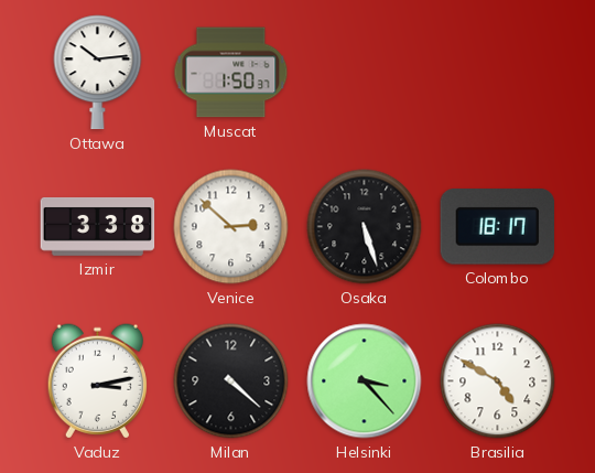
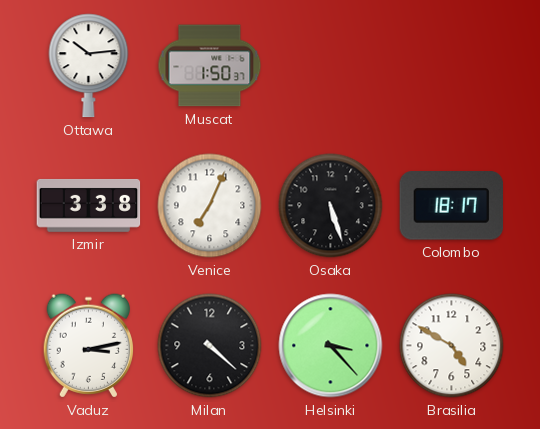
Venice: 2:52 -> 7:04 (210, 206)
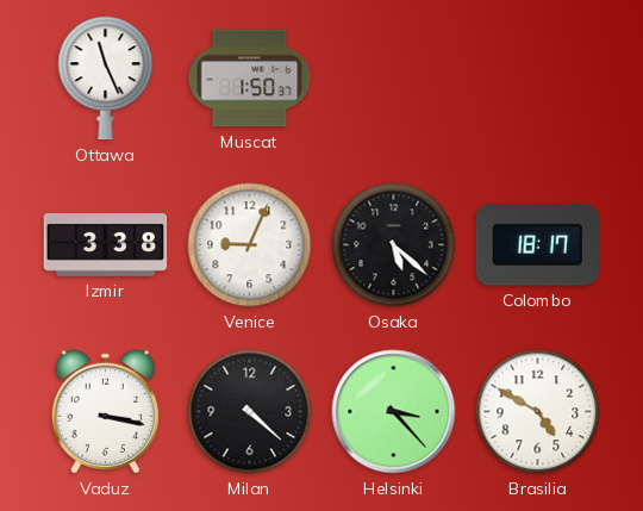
Ottawa: 10:14 -> 11:26 (106, 79)
Venice: 7:04 -> 9:04 (250, 245)
Osaka: 5:27 -> 5:22 (394, 245)
Vaduz: 3:13 -> 3:17 (105, 412)
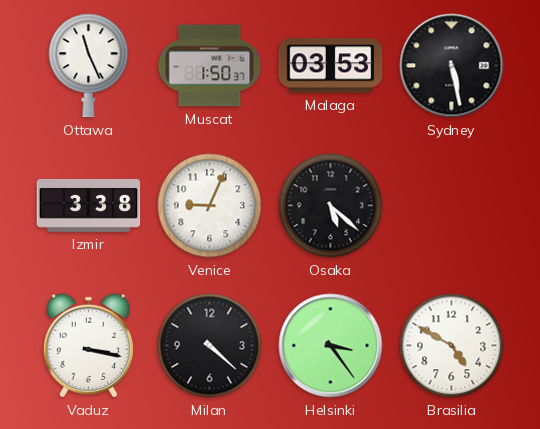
Malaga: none -> 03:53 (331, 66)
Sydney: none -> 5:28 (452, 66)
Colombo: 18:17 -> none (537, 245)
Helsinki: 3:23 -> 3:24 (331, 346)
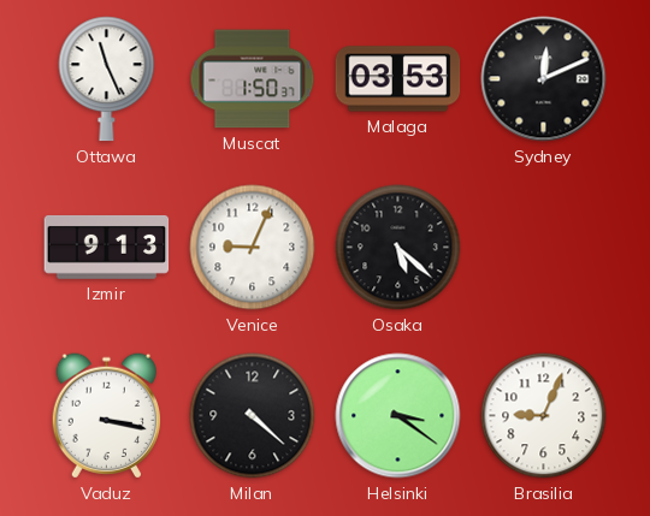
Sydney: 5:28 -> 12:11 (544, 79)
Izmir: 3:38 -> 9:13 (107, 247)
Helsinki: 3:24 -> 3:21 (398, 416)
Brasilia: 4:50 -> 9:04 (544, 416)
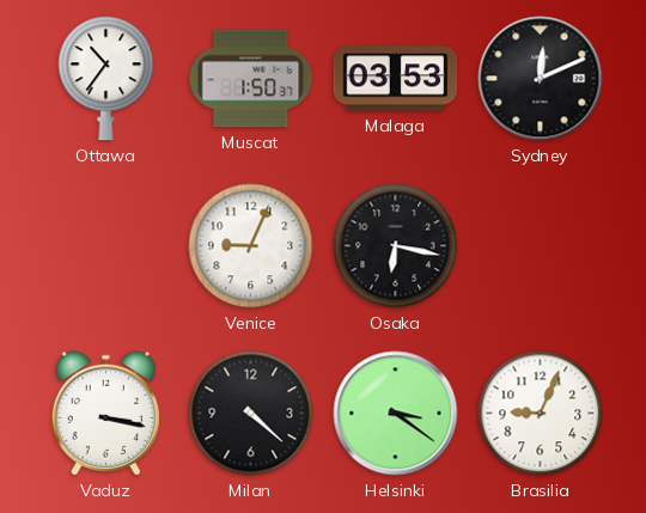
Ottawa: 11:26 -> 10:36 (106, 79)
Izmir: 9:13 -> none (107, 247)
Osaka: 5:22 -> 6:17 (396, 246)
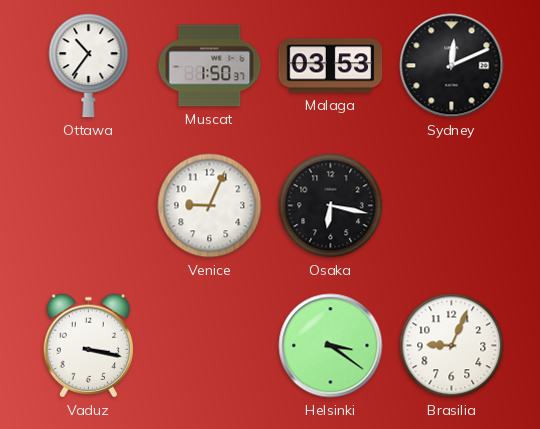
Milan: 4:22 -> none (251, 414)
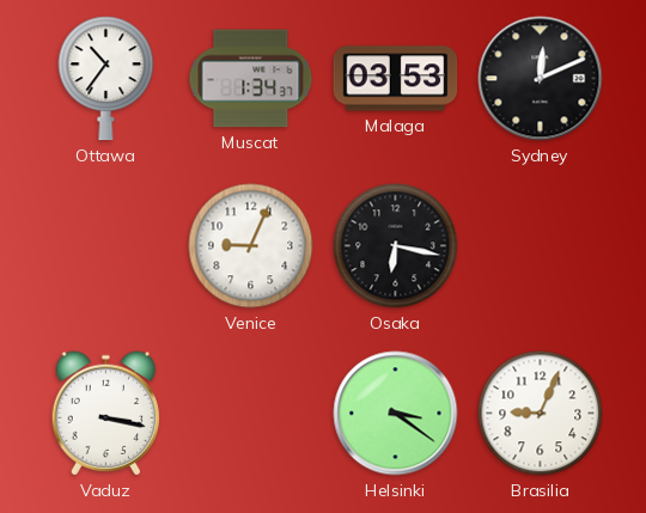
Muscat: 1:50 -> 1:34 (251, 79)
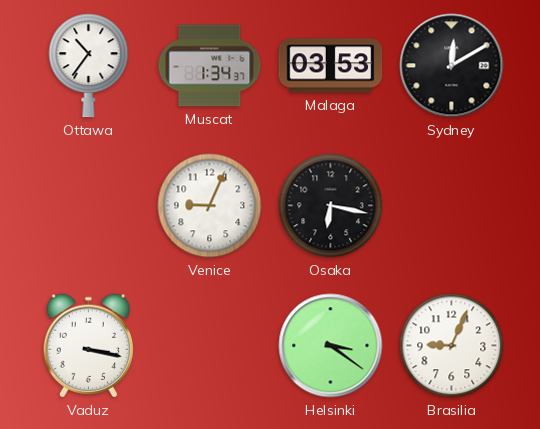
Sydney: 12:11 -> 12:10 (452, 66)
